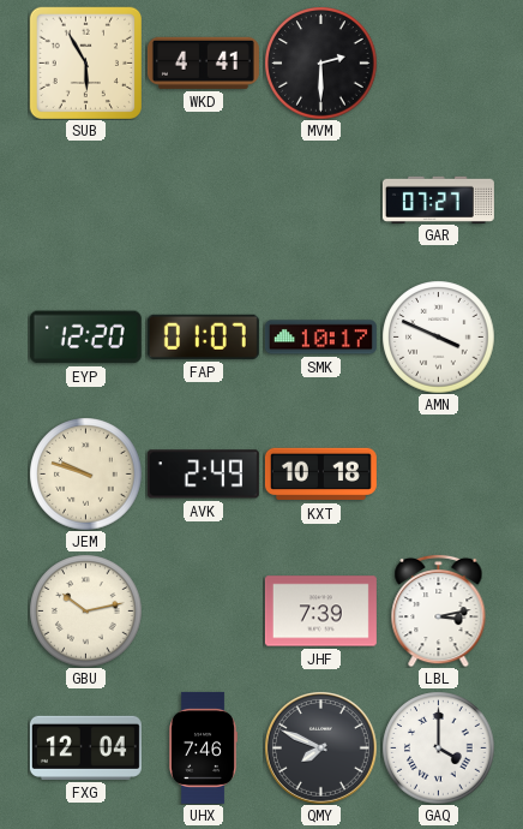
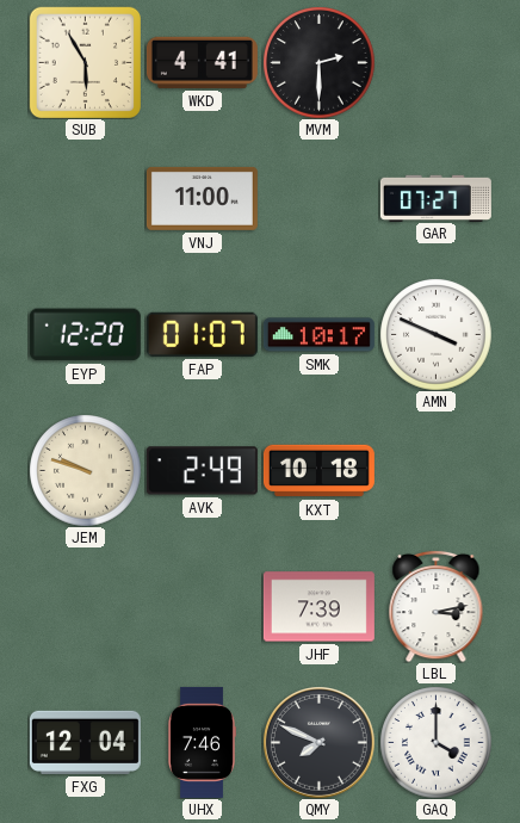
VNJ: none -> 11:00 (202, 198)
GBU: 10:13 -> none (85, 610)
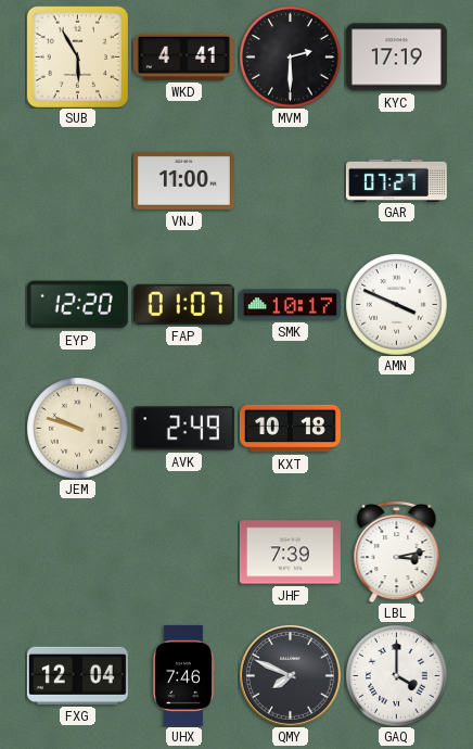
KYC: none -> 17:19 (396, 58)
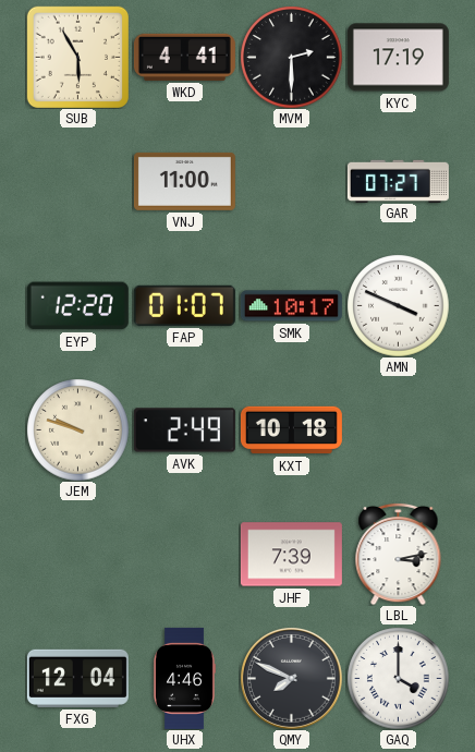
UHX: 7:46 -> 4:46 (184, 678)
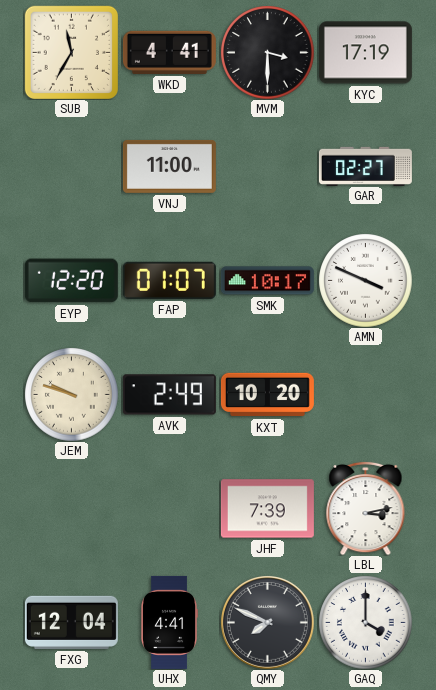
SUB: 5:55 -> 11:35 (71, 52)
MVM: 2:30 -> 3:30 (267, 52)
GAR: 07:27 -> 02:27 (365, 166)
KXT: 10:18 -> 10:20 (267, 395)
UHX: 4:46 -> 4:41 (169, 622)
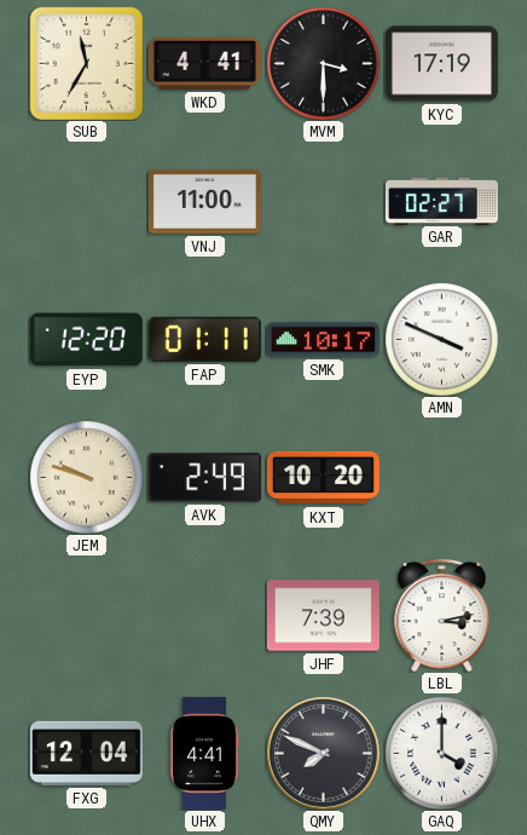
FAP: 01:07 -> 01:11 (204, 339)
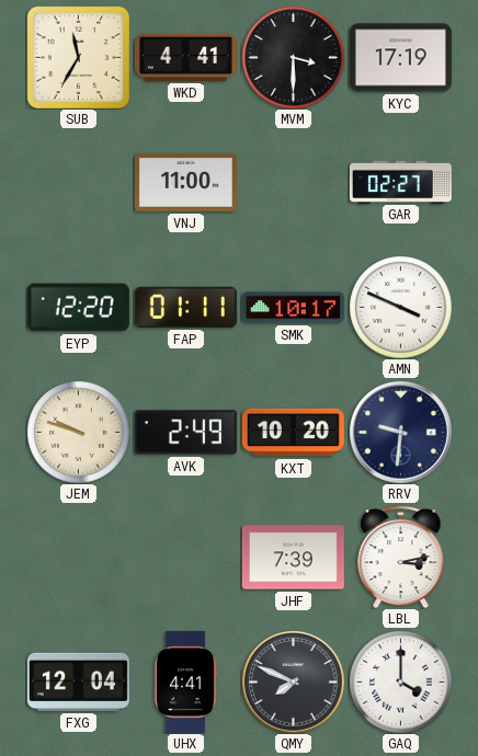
RRV: none -> 9:31 (401, 433)
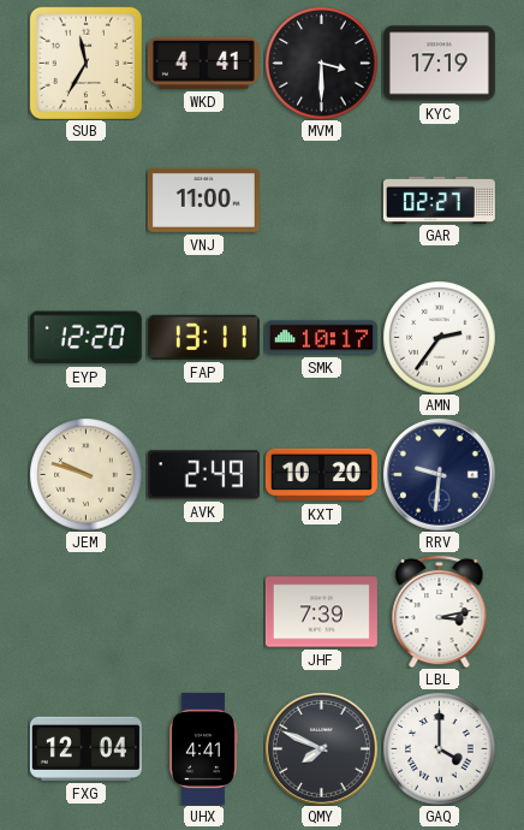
FAP: 01:11 -> 13:11 (203, 337)
AMN: 3:49 -> 2:36 (439, 337)
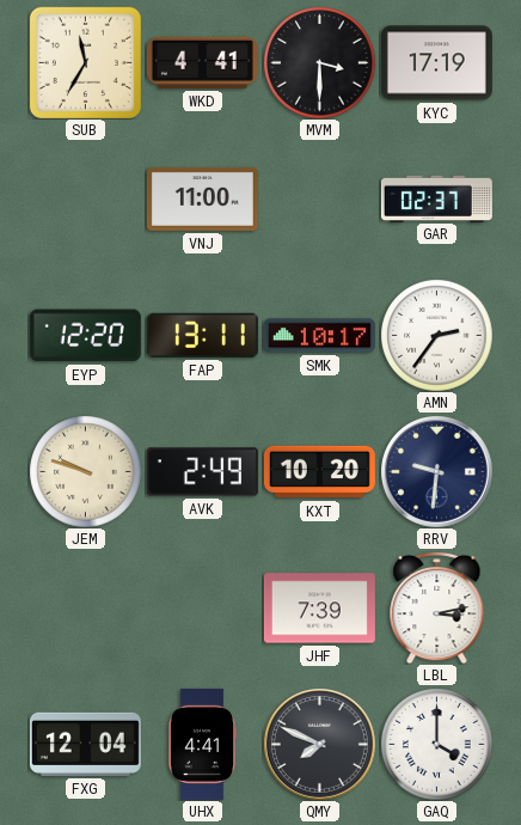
GAR: 02:27 -> 02:37 (436, 198)
